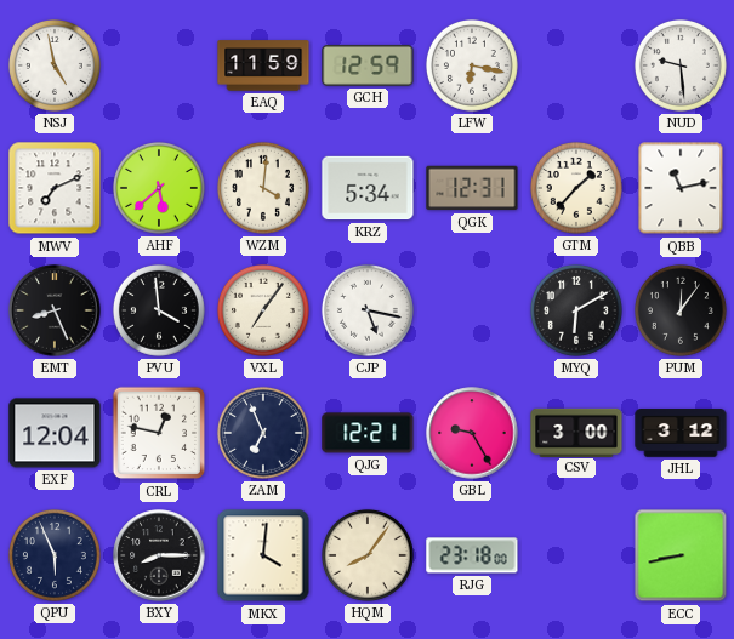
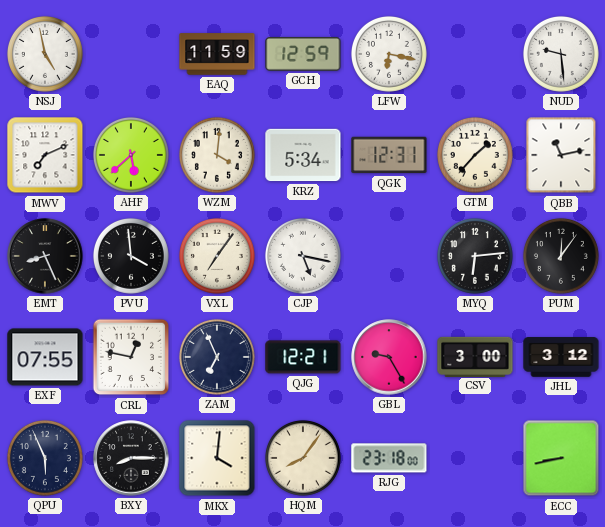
MYQ: 6:10 -> 6:14 (475, 256)
EXF: 12:04 -> 07:55 (45, 357)
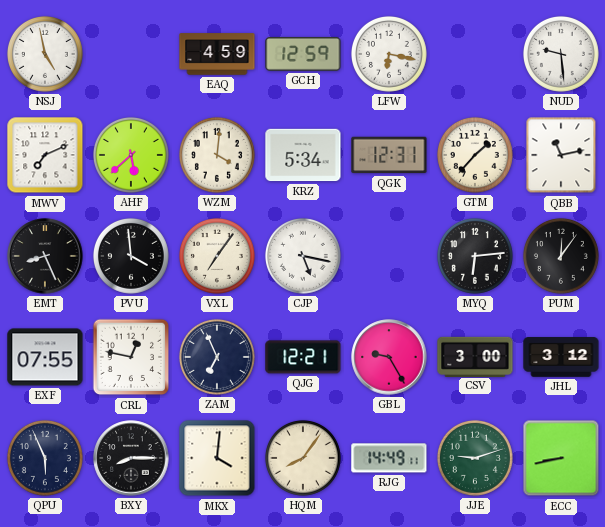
EAQ: 11:59 -> 4:59 (217, 54)
RJG: 23:18 -> 14:49 (389, 458)
JJE: none -> 9:12 (475, 458)
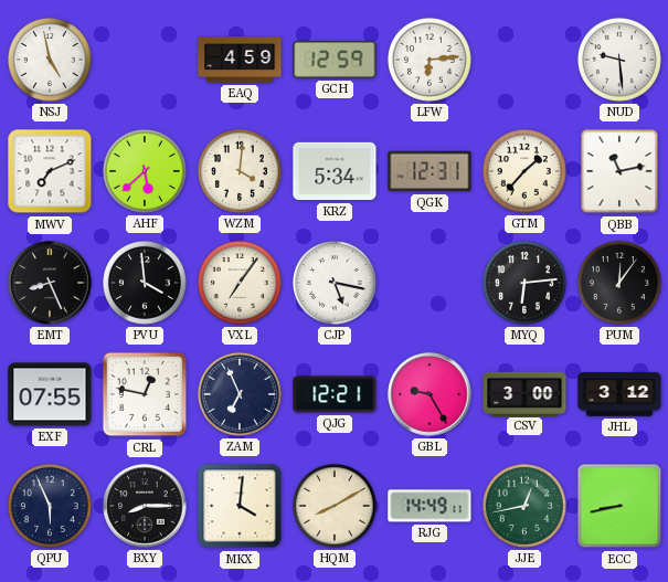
LFW: 6:17 -> 6:14 (430, 60)
HQM: 8:06 -> 8:10 (335, 506)
JJE: 9:12 -> 12:43 (524, 506)
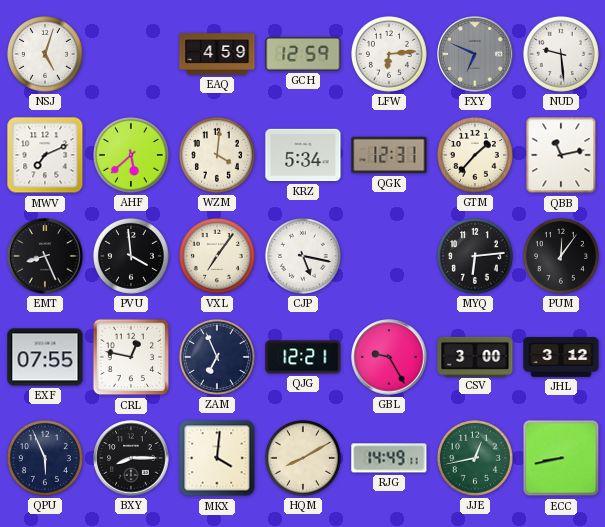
NSJ: 4:58 -> 5:03 (45, 54)
FXY: none -> 6:49 (475, 54)
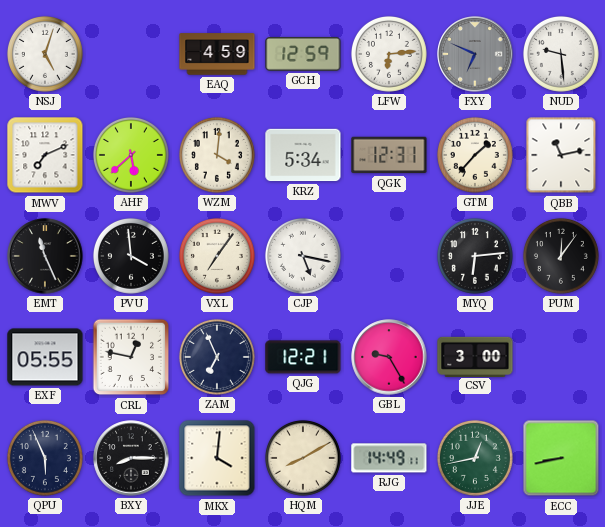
EMT: 8:26 -> 11:26 (45, 256)
EXF: 07:55 -> 05:55 (45, 357)
JHL: 3:12 -> none (561, 357)
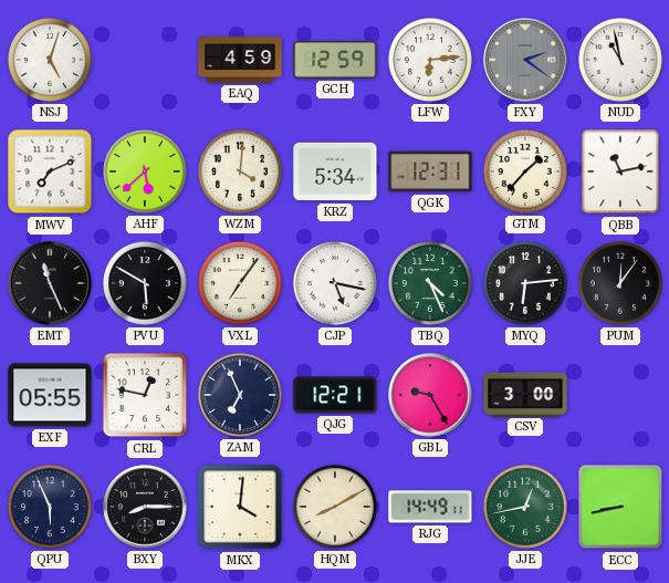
FXY: 6:49 -> 2:21 (525, 60)
NUD: 9:29 -> 10:58 (620, 60)
PVU: 3:59 -> 5:50 (145, 283)
TBQ: none -> 4:26 (430, 283)
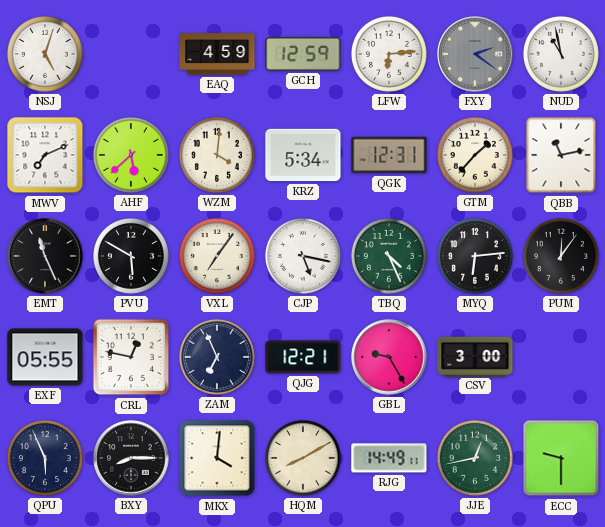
ECC: 8:43 -> 9:30 (561, 458)
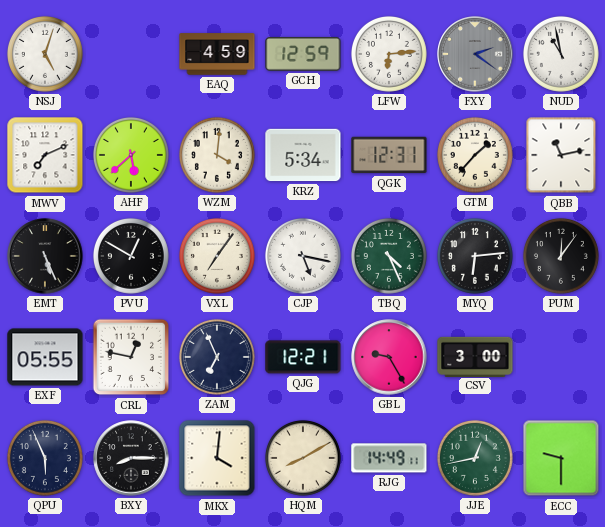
EMT: 11:26 -> 5:26 (45, 256)
PVU: 5:50 -> 12:50 (131, 256)
